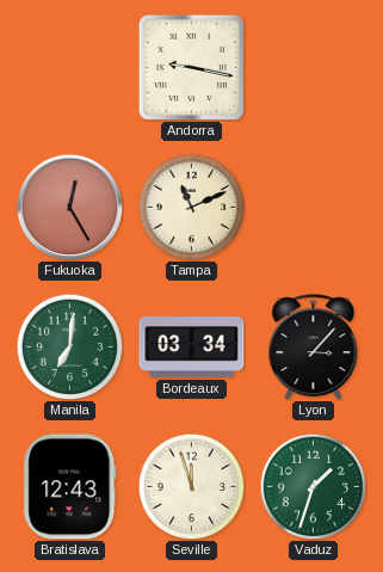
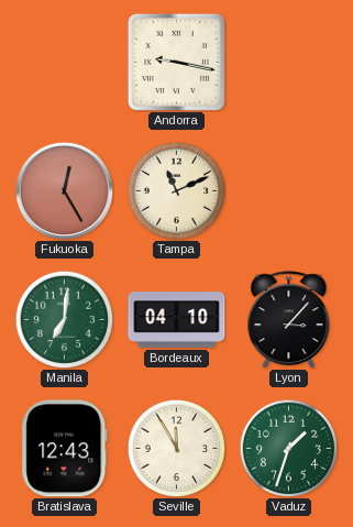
Bordeaux: 03:34 -> 04:10 (177, 320)
Seville: 11:57 -> 11:55 (176, 448)
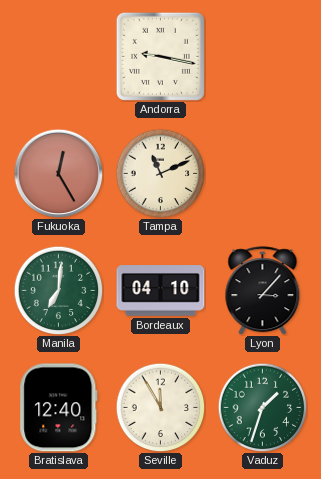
Bratislava: 12:43 -> 12:40 (59, 408)
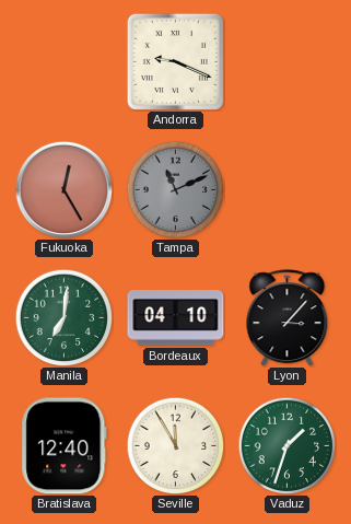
Andorra: 9:17 -> 9:19 (175, 61)
Tampa dial: cream -> grey (175, 189)
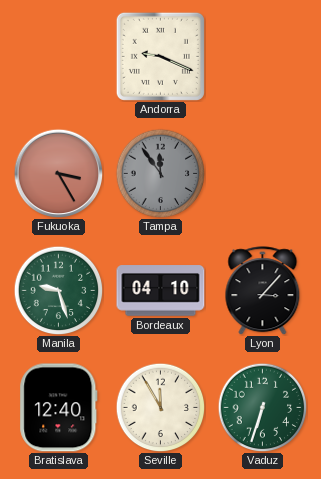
Fukuoka: 12:25 -> 3:25 (58, 173)
Tampa: 11:11 -> 11:54 (160, 173)
Manila: 7:01 -> 9:27 (58, 290)
Vaduz: 1:33 -> 6:33 (262, 407)
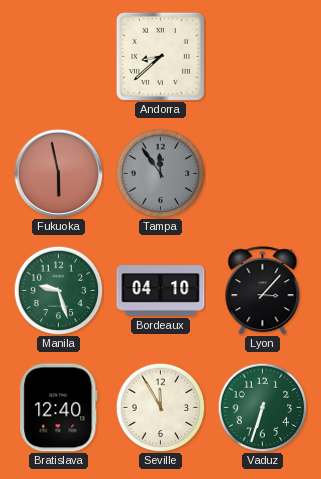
Andorra: 9:19 -> 8:38 (160, 56)
Fukuoka: 3:25 -> 5:58 (58, 173)
